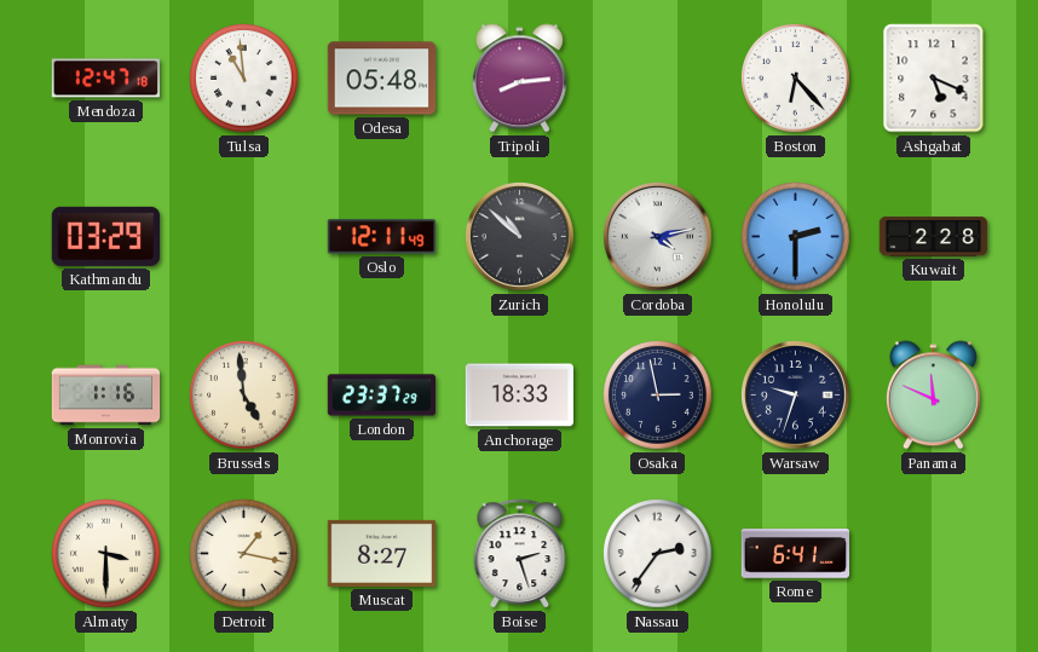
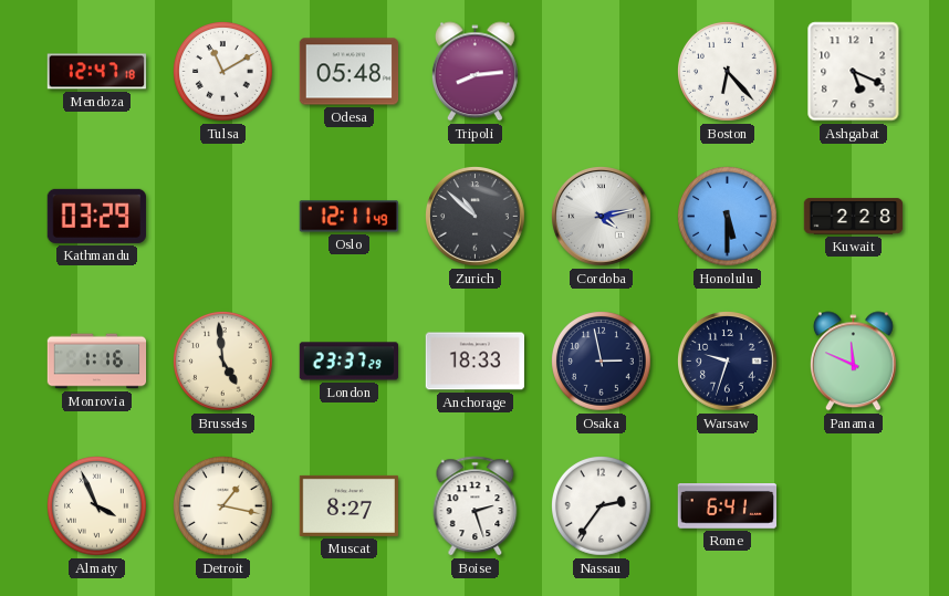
Tulsa: 10:59 -> 11:10 (223, 72)
Honolulu: 2:30 -> 5:30 (728, 217)
Almaty: 3:30 -> 3:56 (97, 506)
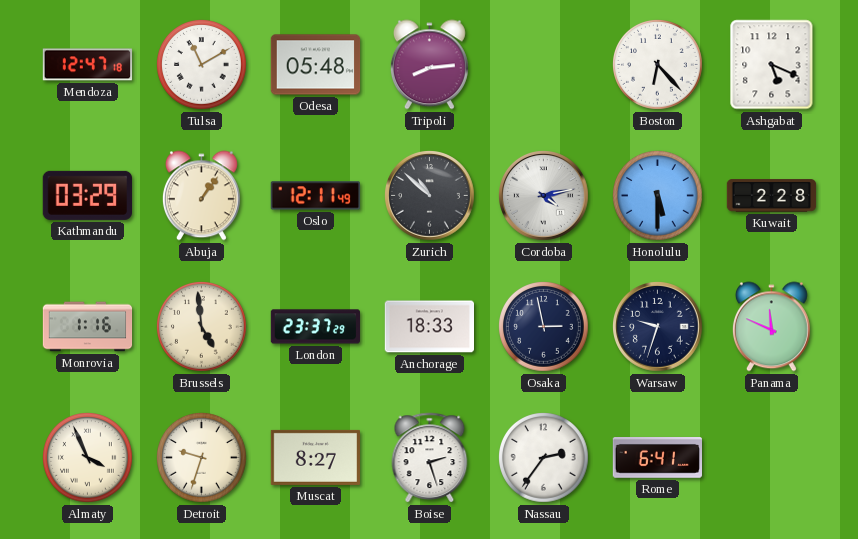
Abuja: none -> 1:06 (201, 196)
Detroit: 1:17 -> 9:33 (202, 458)
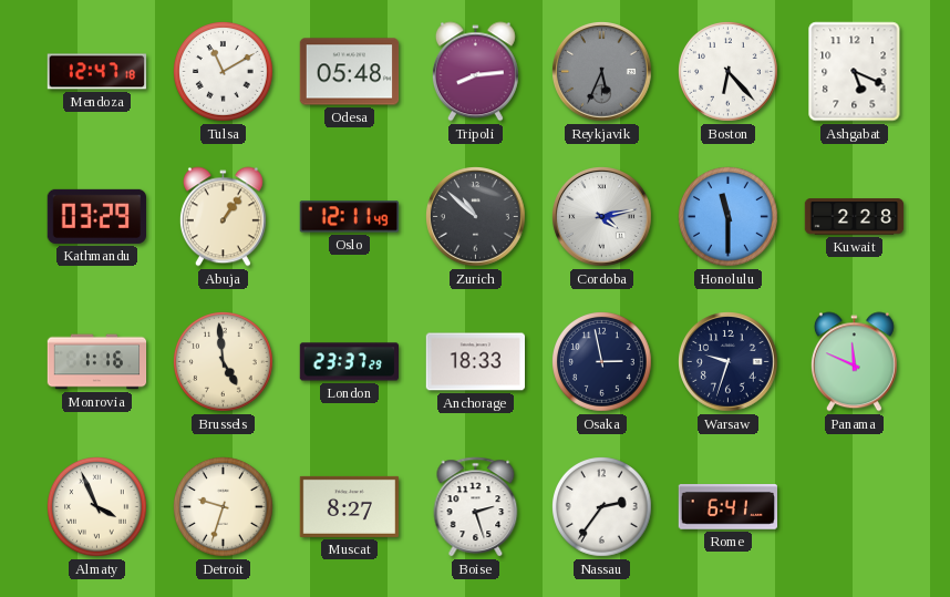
Reykjavik: none -> 5:34 (602, 72)
Honolulu: 5:30 -> 11:30 (729, 217)
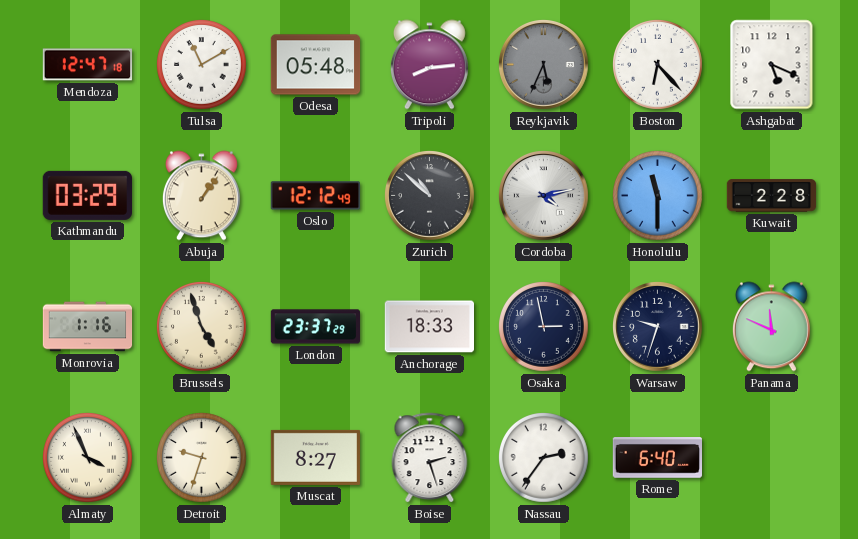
Oslo: 12:11 -> 12:12 (315, 196)
Brussels: 4:59 -> 4:57 (202, 327)
Rome: 6:41 -> 6:40 (657, 458)
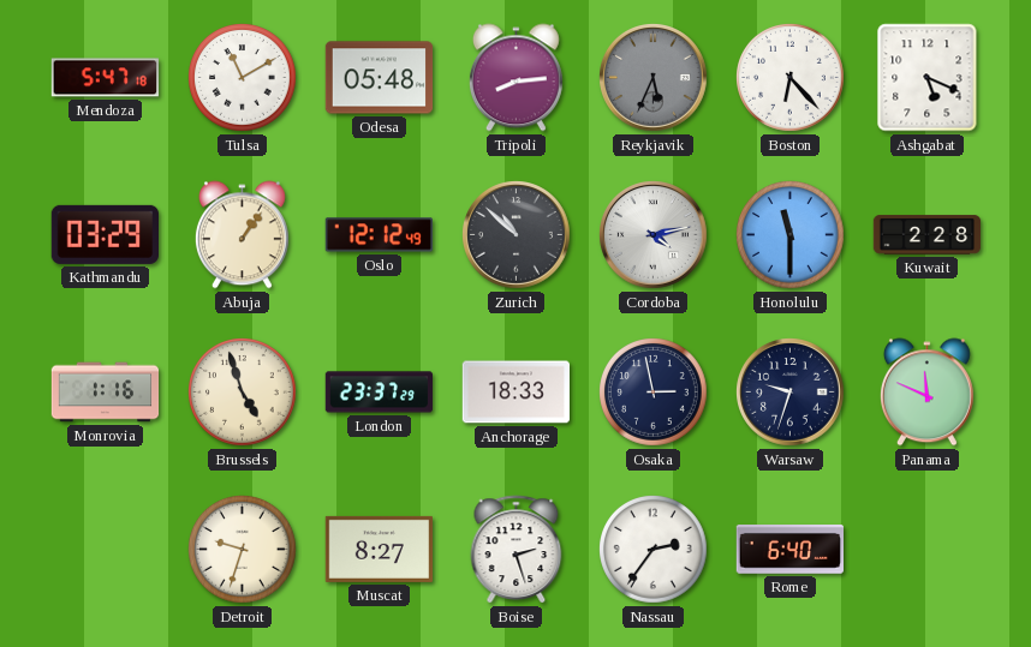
Mendoza: 12:47 -> 5:47 (106, 78)
Almaty: 3:56 -> none (88, 458)
